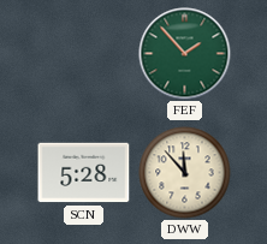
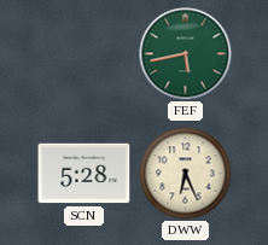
FEF: 1:53 -> 5:43 (186, 54)
DWW: 11:53 -> 6:26 (186, 174)
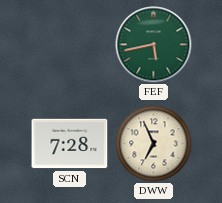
SCN: 5:28 -> 7:28 (70, 144)
DWW: 6:26 -> 6:56 (154, 144)
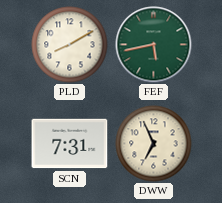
PLD: none -> 8:10 (70, 45)
SCN: 7:28 -> 7:31 (70, 144)
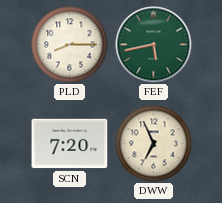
PLD: 8:10 -> 8:15 (70, 45)
SCN: 7:31 -> 7:20 (70, 144)
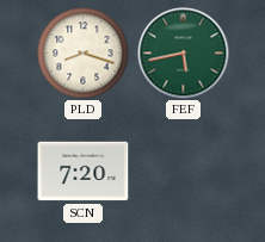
PLD: 8:15 -> 8:18 (84, 54)
DWW: 6:56 -> none (154, 144)
